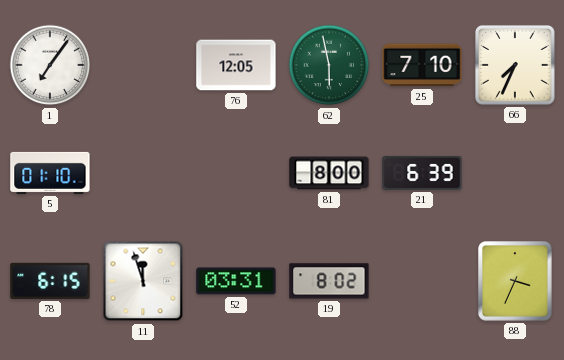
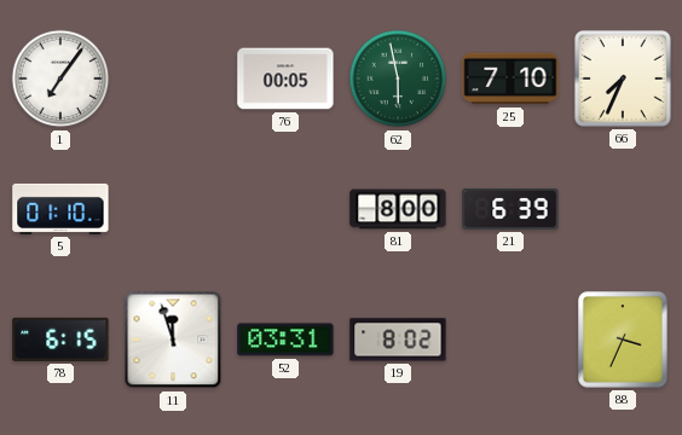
76: 12:05 -> 00:05 (285, 79)
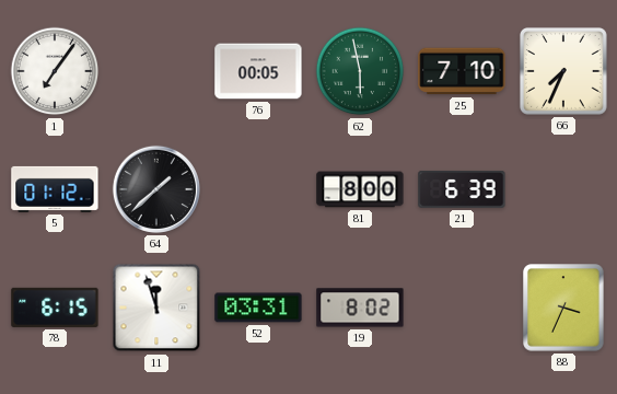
5: 01:10 -> 01:12 (55, 189)
64: none -> 1:38 (156, 189)
